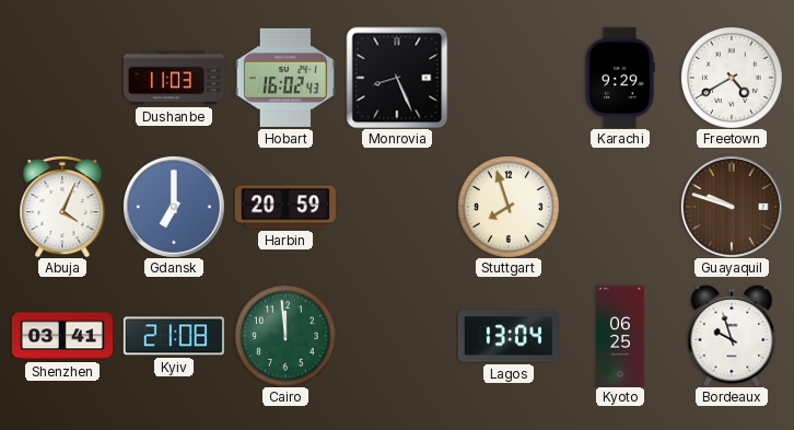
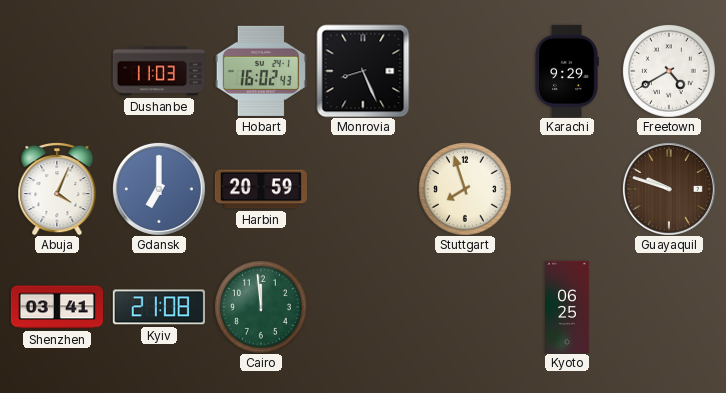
Lagos: 13:04 -> none (509, 336)
Bordeaux: 9:57 -> none (732, 336)
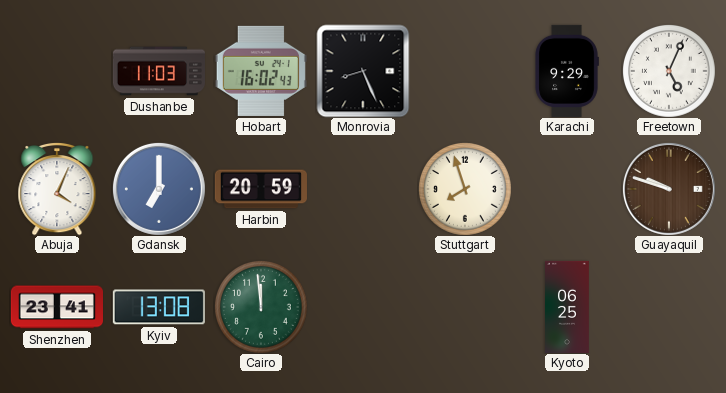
Freetown: 4:40 -> 5:04 (669, 71)
Shenzhen: 03:41 -> 23:41 (56, 307)
Kyiv: 21:08 -> 13:08 (159, 307)
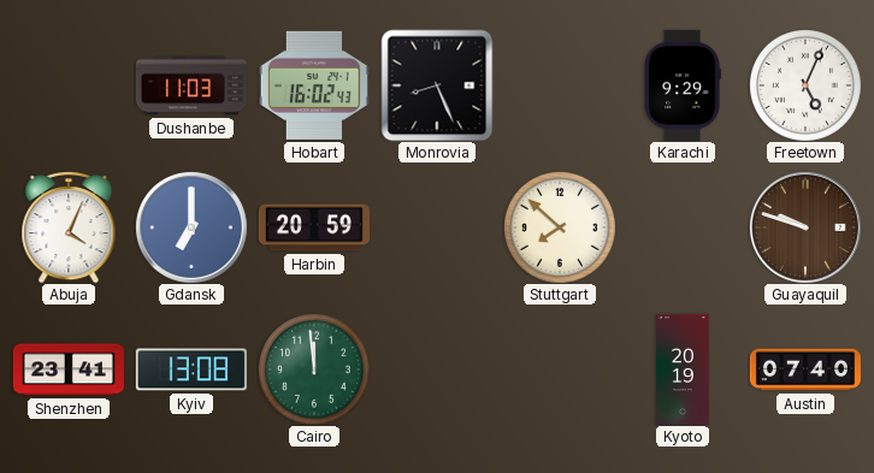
Stuttgart: 7:57 -> 7:52 (560, 227)
Kyoto: 06:25 -> 20:19 (684, 368)
Austin: none -> 07:40 (805, 369)
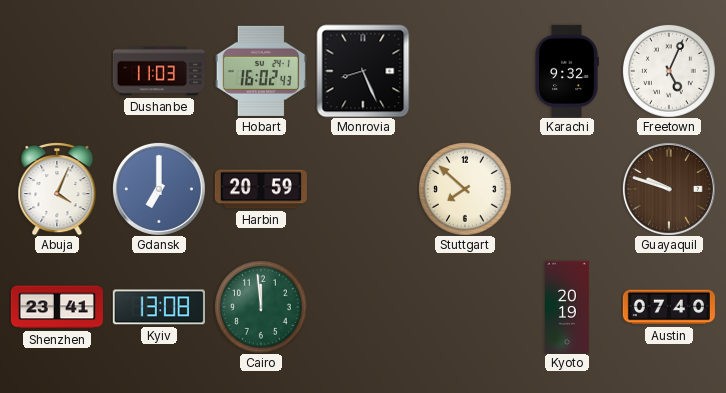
Karachi: 9:29 -> 9:32 (567, 71)
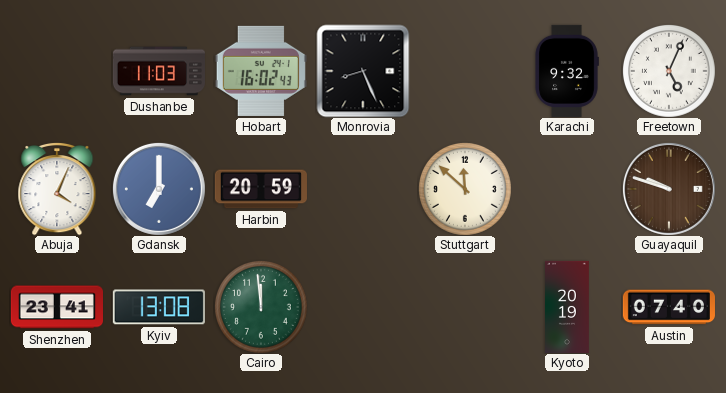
Stuttgart: 7:52 -> 11:52 (465, 189)
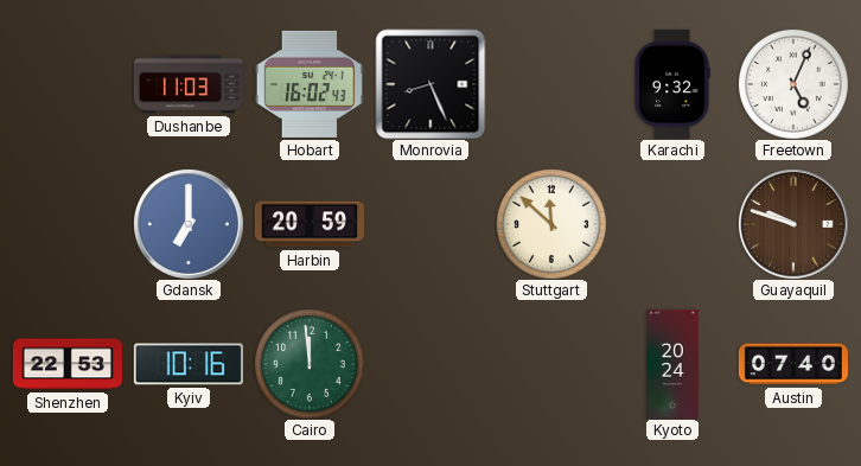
Abuja: 4:04 -> none (57, 189)
Shenzhen: 23:41 -> 22:53 (66, 364)
Kyiv: 13:08 -> 10:16 (189, 364)
Kyoto: 20:19 -> 20:24 (674, 363)
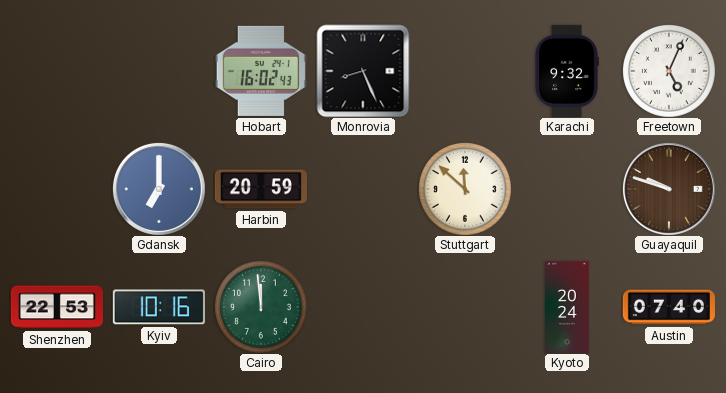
Dushanbe: 11:03 -> none (187, 84)
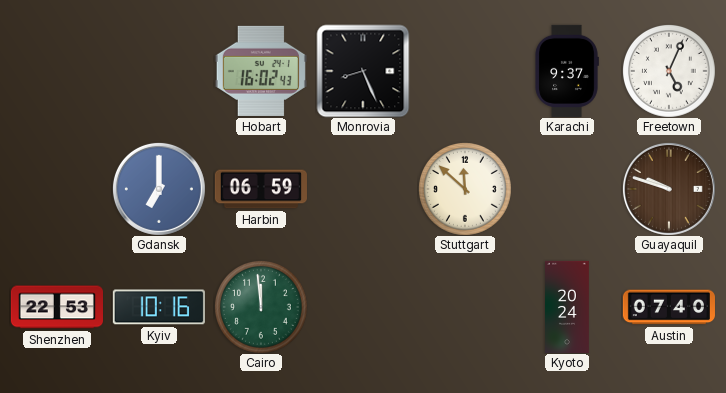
Karachi: 9:32 -> 9:37 (567, 71)
Harbin: 20:59 -> 06:59 (261, 189)
